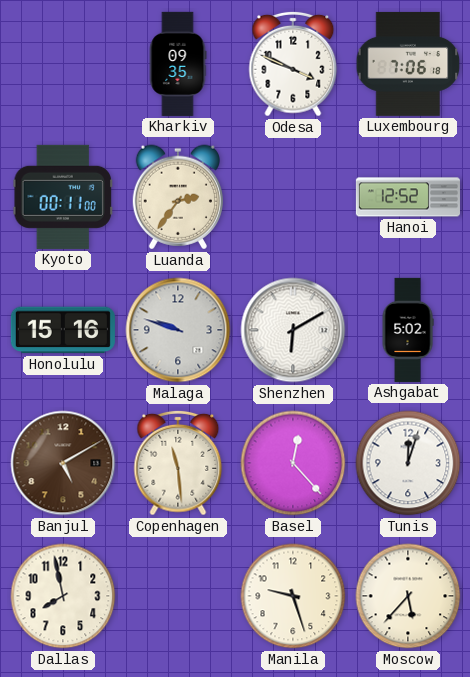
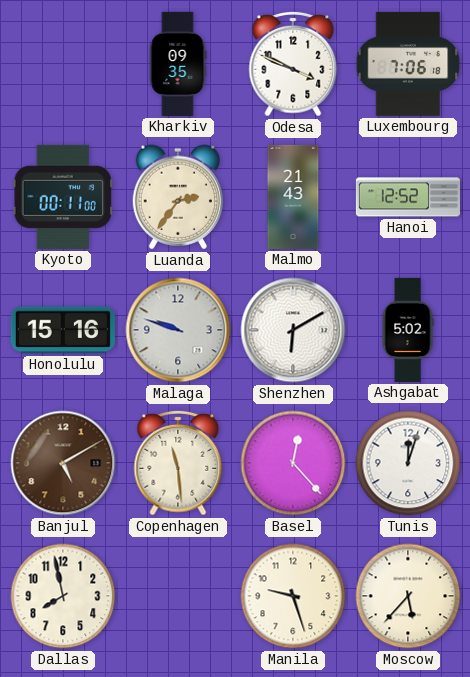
Malmo: none -> 21:43 (293, 197)
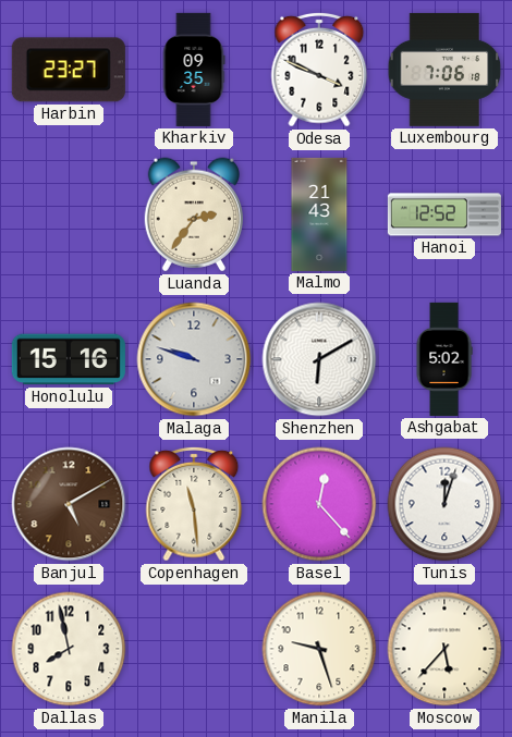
Harbin: none -> 23:27 (69, 70)
Kyoto: 00:11 -> none (63, 197)
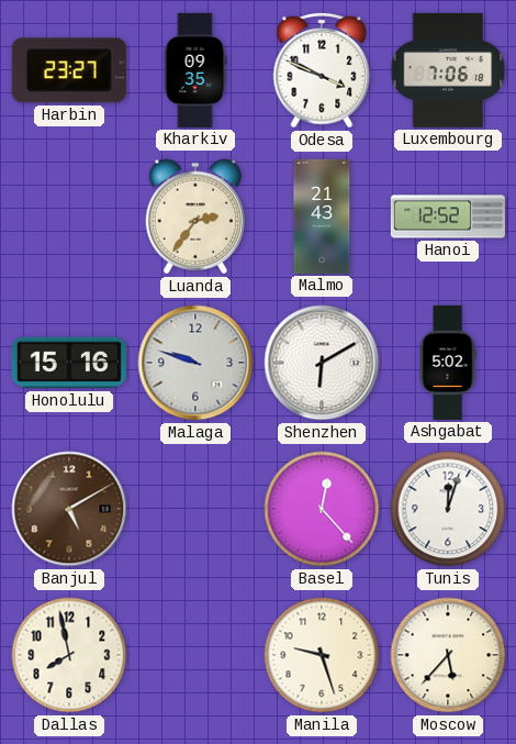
Copenhagen: 11:29 -> none (194, 504)
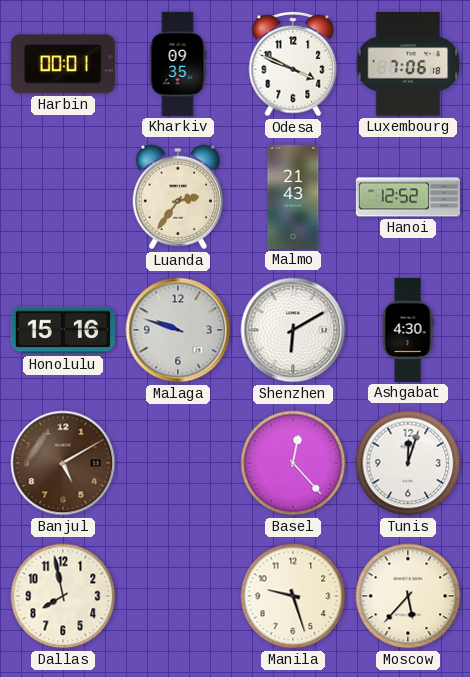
Harbin: 23:27 -> 00:01 (63, 64)
Ashgabat: 5:02 -> 4:30 (408, 330)
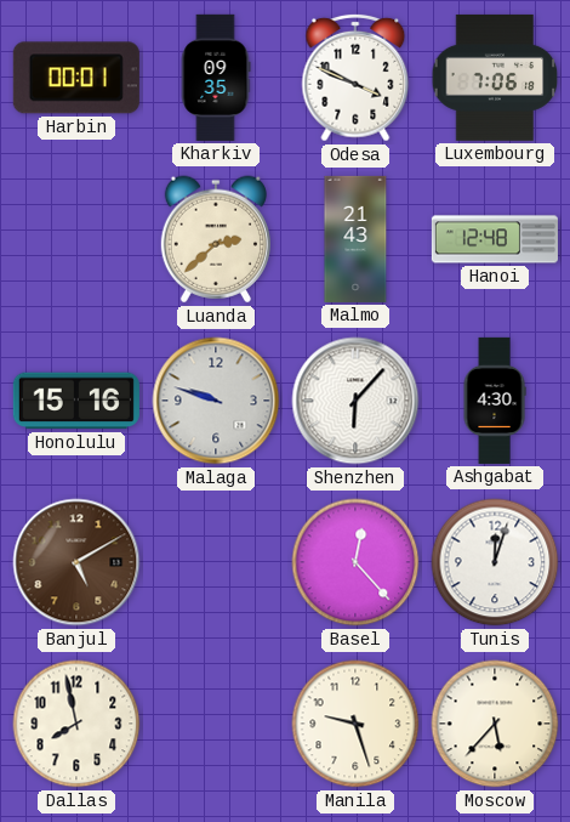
Luanda: 2:36 -> 2:38 (216, 239)
Hanoi: 12:52 -> 12:48 (495, 239)
Shenzhen: 6:10 -> 6:07 (355, 401)
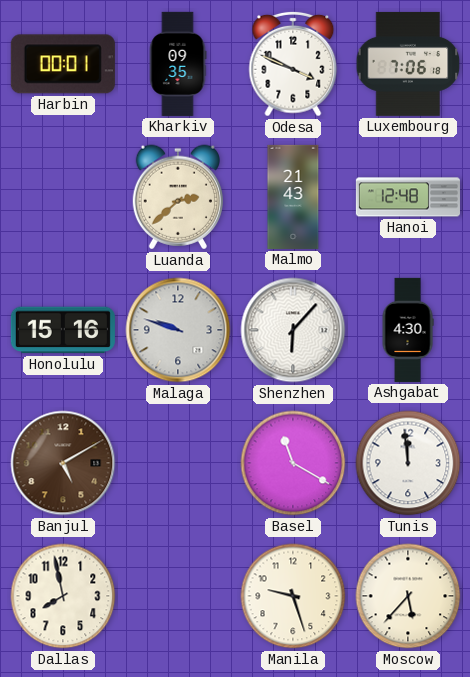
Basel: 12:23 -> 11:20 (293, 463)
Tunis: 12:03 -> 11:59 (408, 463)
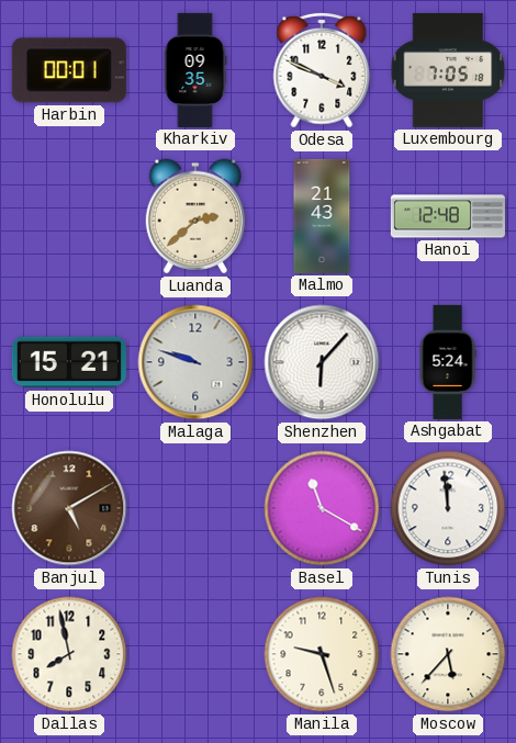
Luxembourg: 7:06 -> 7:05 (448, 70)
Honolulu: 15:16 -> 15:21 (69, 362)
Ashgabat: 4:30 -> 5:24 (448, 362)
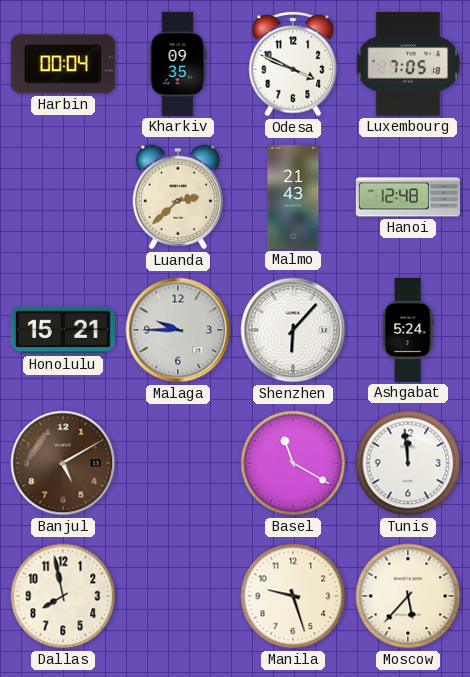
Harbin: 00:01 -> 00:04 (63, 64)
Malaga: 9:48 -> 9:45 (178, 330)
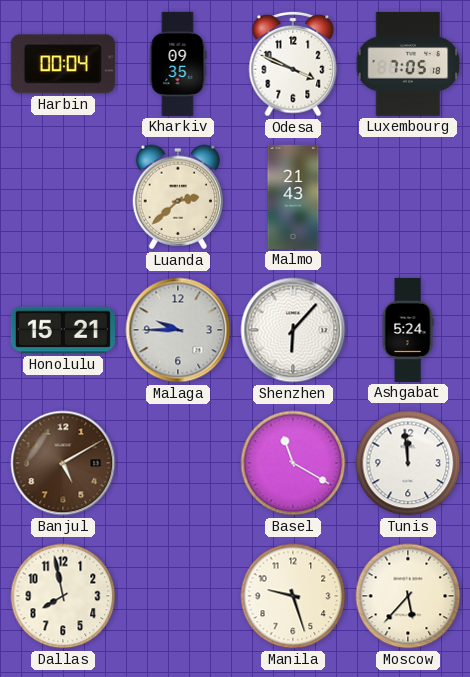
Hanoi: 12:48 -> none (408, 197)
